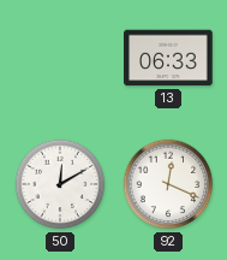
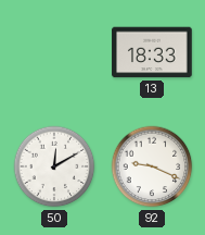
13: 06:33 -> 18:33 (152, 52)
92: 12:19 -> 9:19 (152, 166)
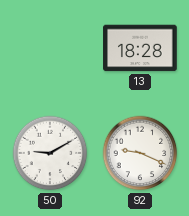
13: 18:33 -> 18:28 (140, 48)
50: 12:10 -> 9:10 (50, 153)
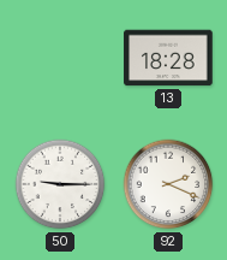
50: 9:10 -> 9:15 (60, 184)
92: 9:19 -> 2:19 (168, 184)
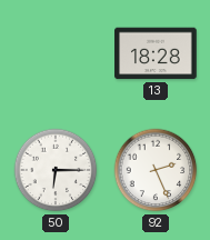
50: 9:15 -> 6:15 (56, 170)
92: 2:19 -> 2:26 (156, 170)
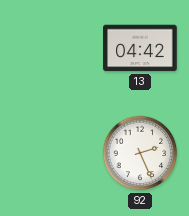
13: 18:28 -> 04:42 (140, 48)
50: 6:15 -> none (56, 170)
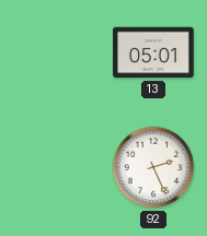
13: 04:42 -> 05:01 (153, 52)
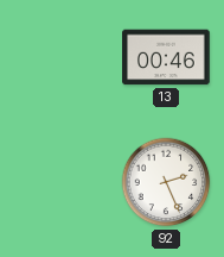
13: 05:01 -> 00:46 (166, 57)
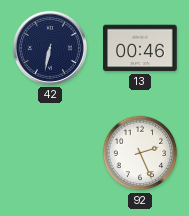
42: none -> 6:32 (50, 48)
